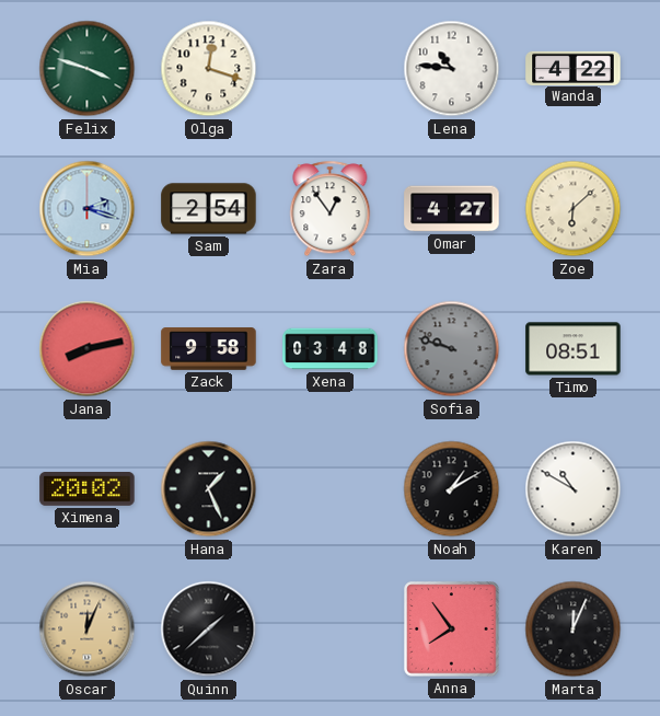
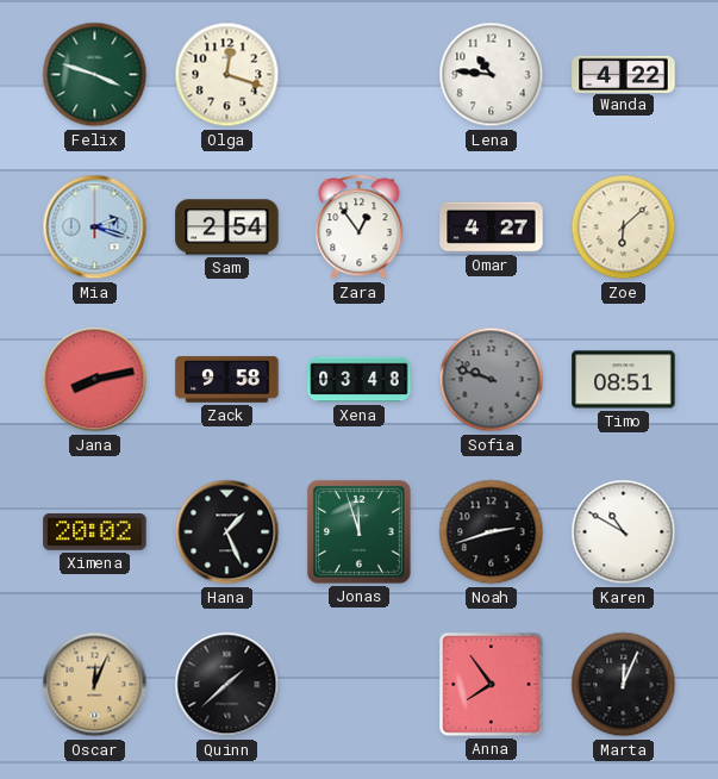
Jonas: none -> 11:57 (358, 531)
Noah: 1:10 -> 2:42 (492, 532)
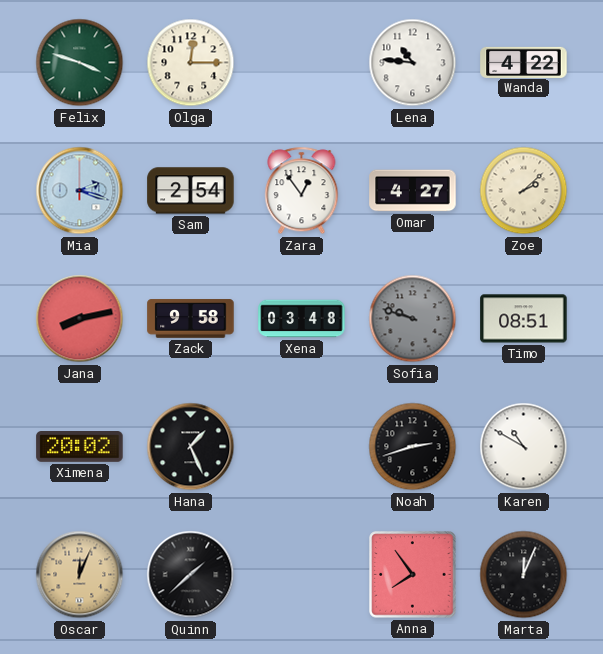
Olga: 12:18 -> 12:15 (191, 63)
Zoe: 6:08 -> 2:08 (524, 191)
Jonas: 11:57 -> none (358, 531)
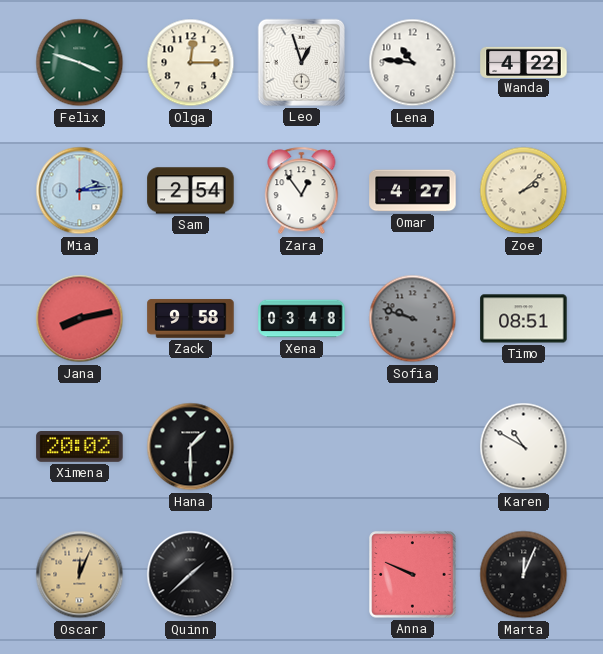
Leo: none -> 12:57 (301, 62)
Mia: 2:18 -> 2:14 (80, 191)
Hana: 1:26 -> 1:30 (191, 447)
Noah: 2:42 -> none (413, 447)
Anna: 7:54 -> 9:49 (413, 575)
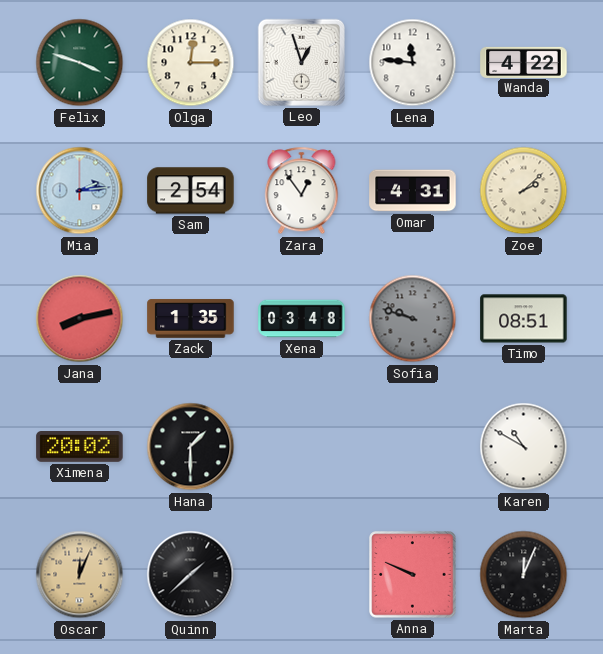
Lena: 10:46 -> 11:46 (413, 63)
Omar: 4:27 -> 4:31 (413, 191)
Zack: 9:58 -> 1:35 (191, 319)
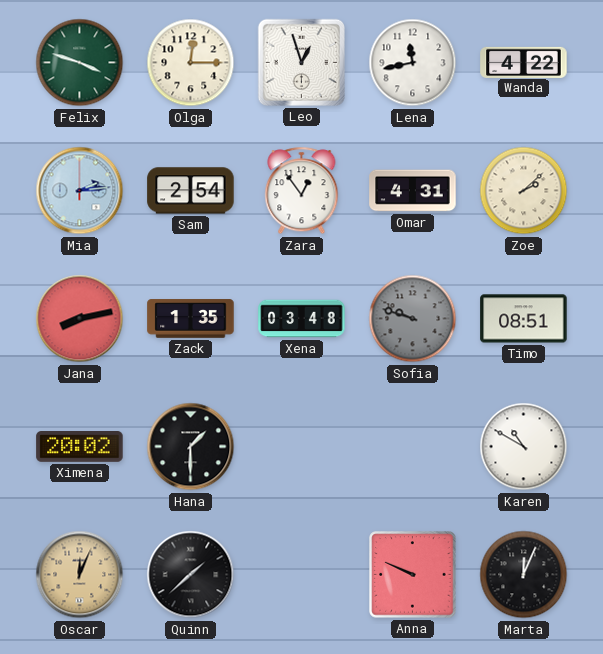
Lena: 11:46 -> 11:43 (413, 63)
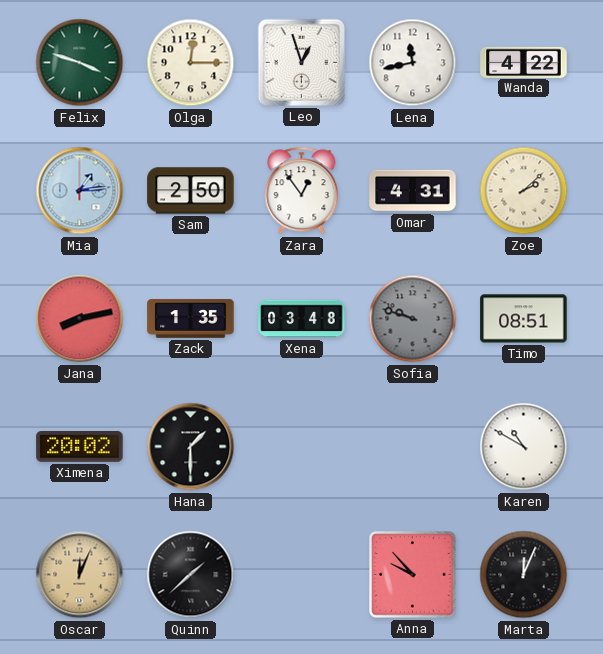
Mia: 2:14 -> 1:14 (80, 191)
Sam: 2:54 -> 2:50 (191, 191)
Anna: 9:49 -> 9:53 (413, 575)
